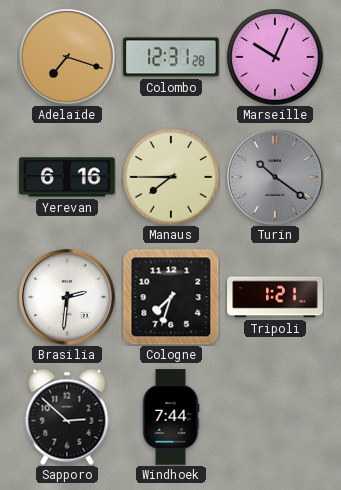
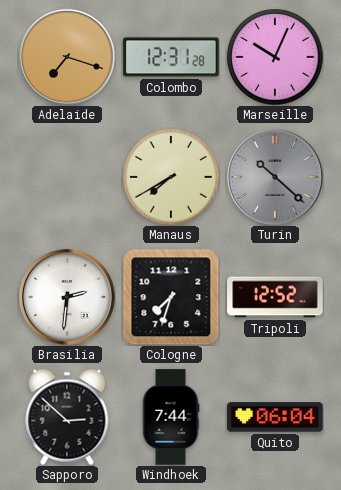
Yerevan: 6:16 -> none (67, 177)
Manaus: 7:45 -> 7:40 (171, 177)
Turin: 10:21 -> 10:22 (275, 177)
Tripoli: 1:21 -> 12:52 (275, 297)
Quito: none -> 06:04 (275, 417)
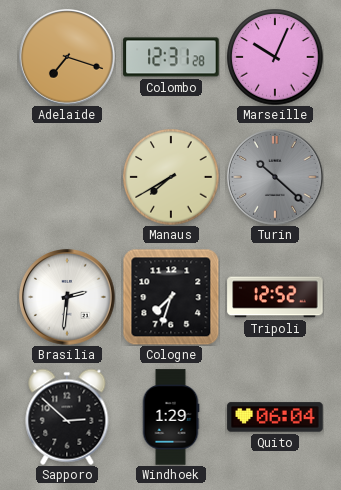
Windhoek: 7:44 -> 1:29 (171, 417)
